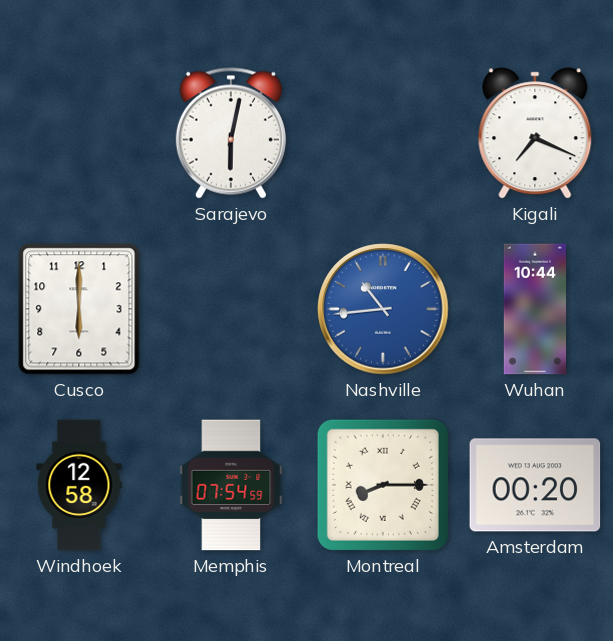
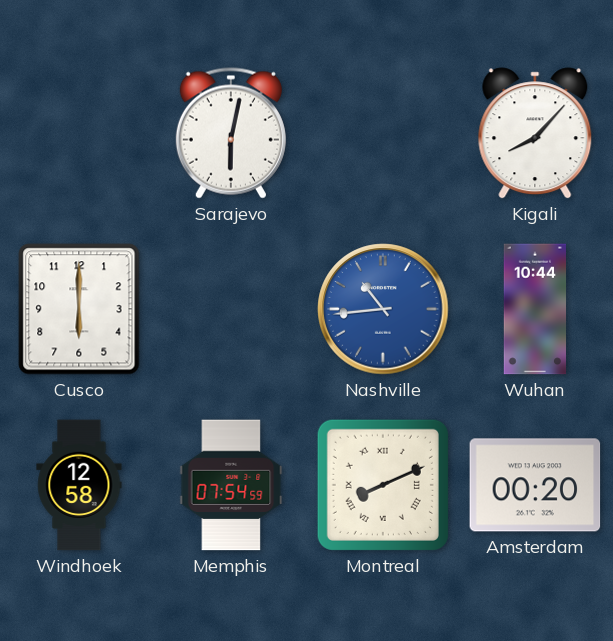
Kigali: 7:19 -> 8:07 (535, 133)
Montreal: 8:15 -> 8:11 (383, 485)
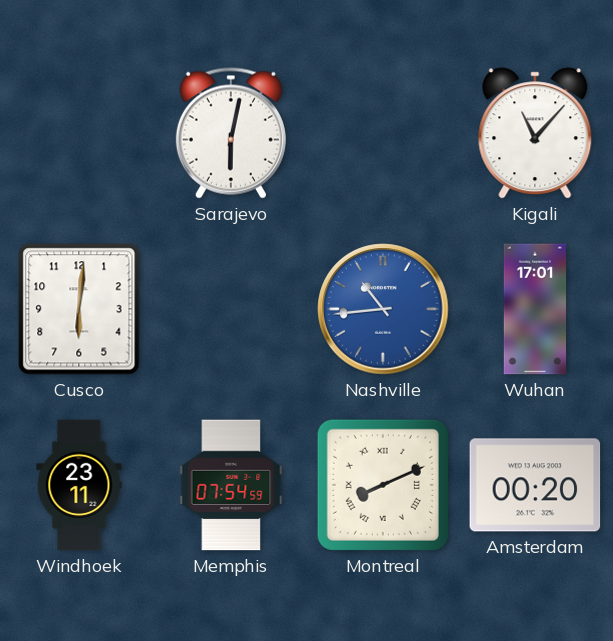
Kigali: 8:07 -> 11:07 (535, 133)
Cusco: 6:00 -> 6:01 (79, 309)
Wuhan: 10:44 -> 17:01 (535, 309)
Windhoek: 12:58 -> 23:11 (79, 485)
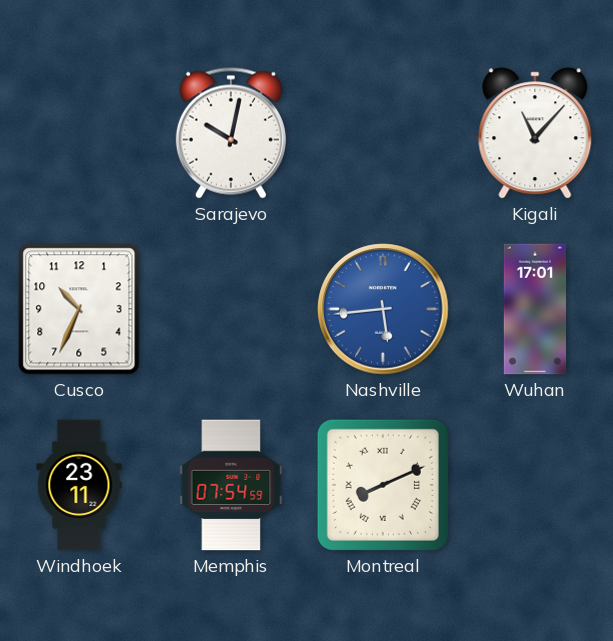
Sarajevo: 6:02 -> 10:02 (231, 133)
Cusco: 6:01 -> 10:34 (79, 309)
Nashville: 10:44 -> 5:44 (383, 309)
Amsterdam: 00:20 -> none (535, 485)
